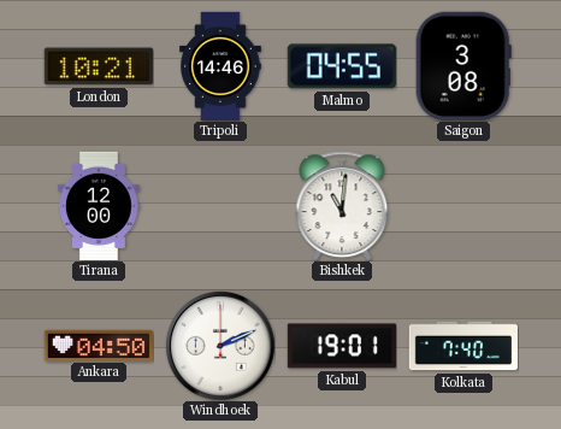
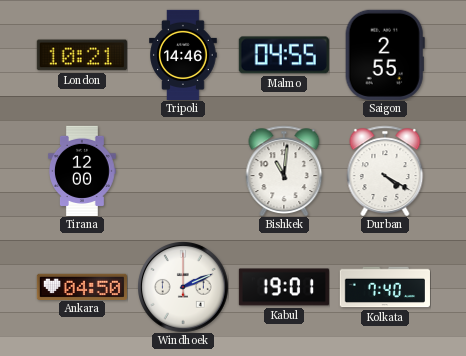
Saigon: 3:08 -> 2:55 (385, 55)
Durban: none -> 4:20 (385, 171)
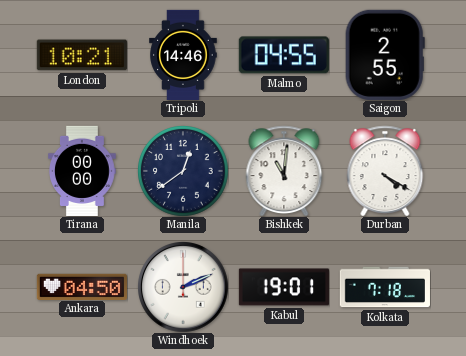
Tirana: 12:00 -> 00:00 (83, 170)
Manila: none -> 12:39 (183, 171)
Kolkata: 7:40 -> 7:18 (385, 287)
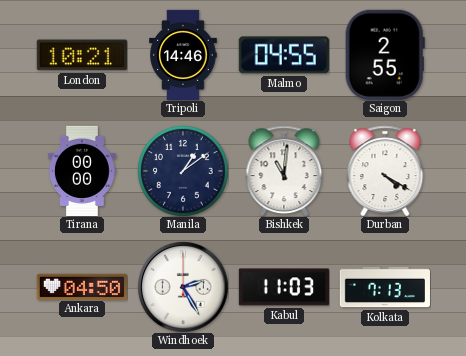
Manila: 12:39 -> 1:09 (183, 171)
Windhoek: 2:11 -> 2:25 (183, 287)
Kabul: 19:01 -> 11:03 (284, 287)
Kolkata: 7:18 -> 7:13 (385, 287)
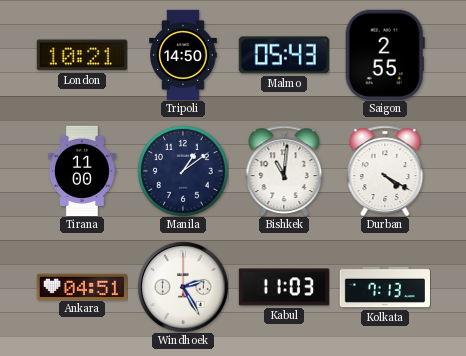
Tripoli: 14:46 -> 14:50 (183, 54)
Malmo: 04:55 -> 05:43 (284, 55)
Tirana: 00:00 -> 11:00 (83, 170)
Ankara: 04:50 -> 04:51 (82, 286)
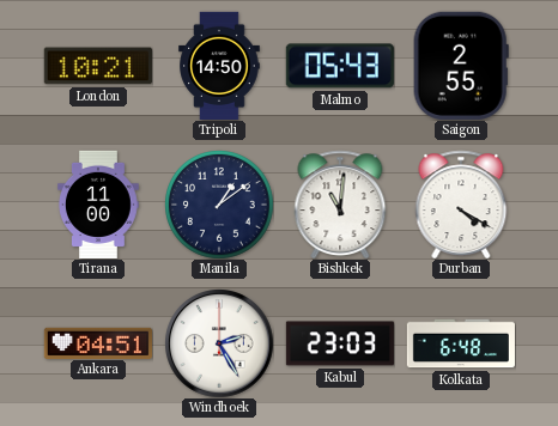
Kabul: 11:03 -> 23:03 (340, 343)
Kolkata: 7:13 -> 6:48 (461, 343)
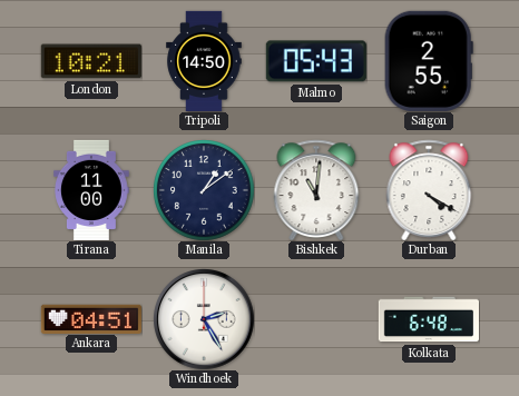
Kabul: 23:03 -> none (340, 343)
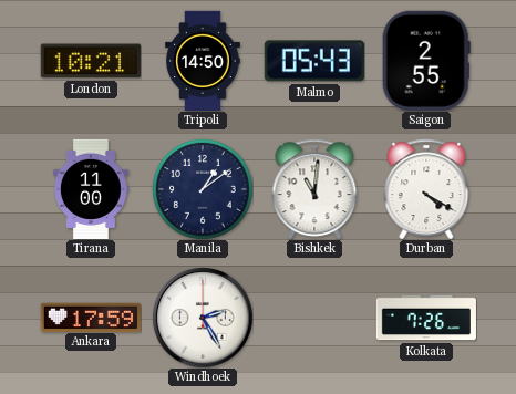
Ankara: 04:51 -> 17:59 (91, 317)
Kolkata: 6:48 -> 7:26 (426, 318)
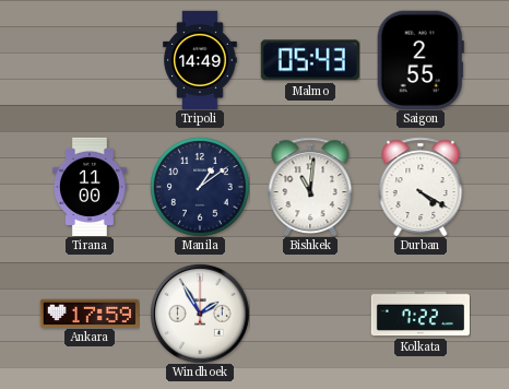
London: 10:21 -> none (91, 61)
Tripoli: 14:50 -> 14:49 (200, 59)
Windhoek: 2:25 -> 1:55 (200, 314)
Kolkata: 7:26 -> 7:22 (421, 314)
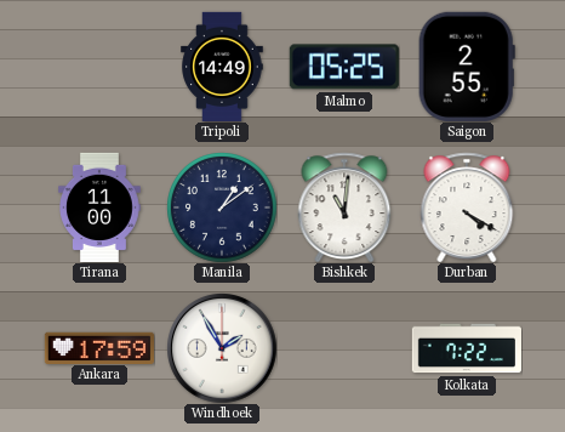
Malmo: 05:43 -> 05:25 (344, 67)
